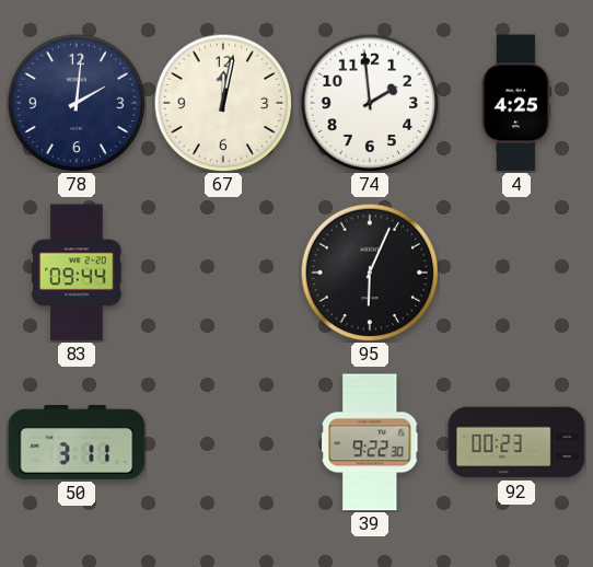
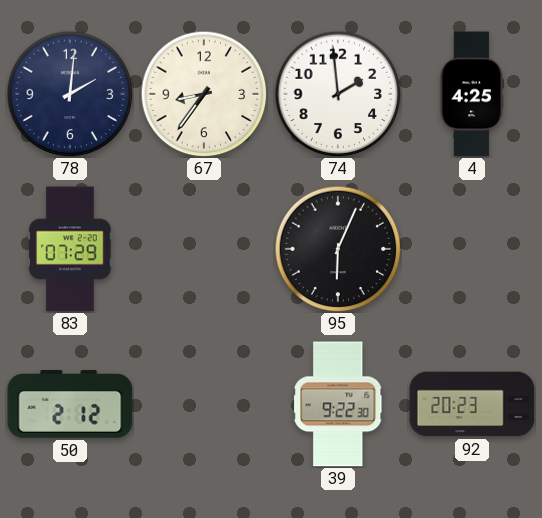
67: 12:02 -> 8:36 (204, 94)
83: 09:44 -> 07:29 (70, 249)
50: 3:11 -> 2:12 (70, 405)
92: 00:23 -> 20:23 (472, 404)
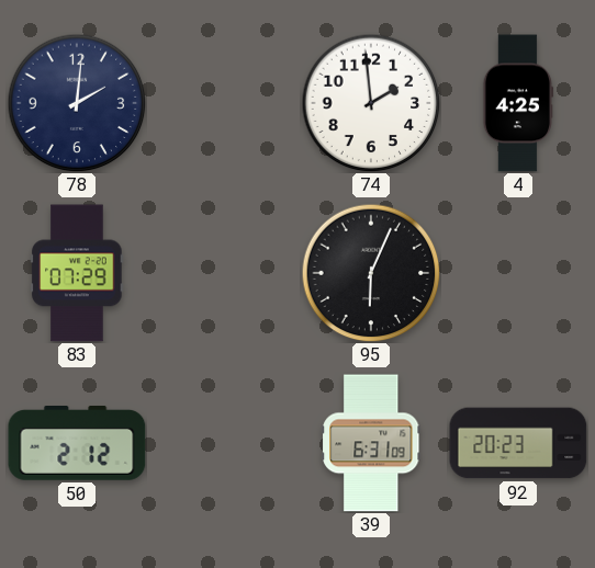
67: 8:36 -> none (204, 94)
39: 9:22 -> 6:31 (371, 443)
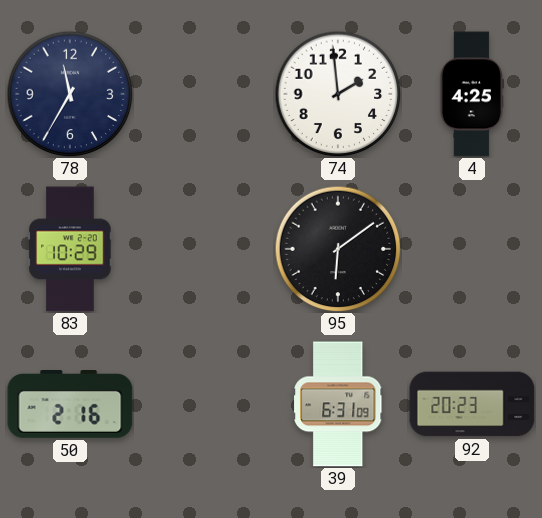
78: 2:01 -> 11:35 (70, 94)
83: 07:29 -> 10:29 (70, 249)
95: 6:04 -> 6:09 (338, 249)
50: 2:12 -> 2:16 (70, 405)
